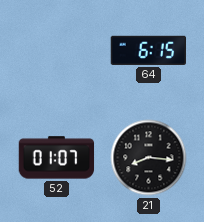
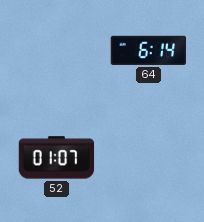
64: 6:15 -> 6:14 (149, 50)
21: 8:16 -> none (149, 158)
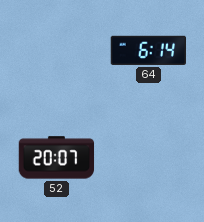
52: 01:07 -> 20:07 (57, 158)
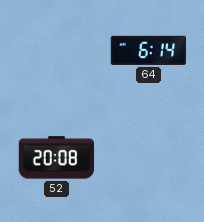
52: 20:07 -> 20:08 (57, 158)
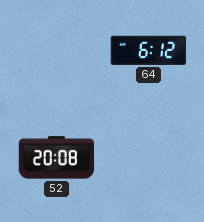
64: 6:14 -> 6:12 (149, 50)
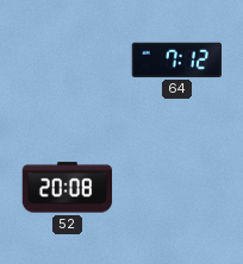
64: 6:12 -> 7:12 (177, 59)
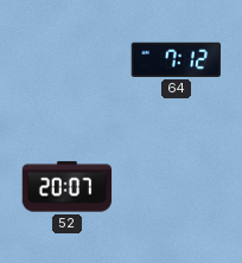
52: 20:08 -> 20:07 (68, 187)
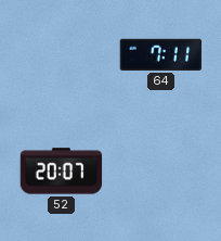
64: 7:12 -> 7:11 (161, 54)
